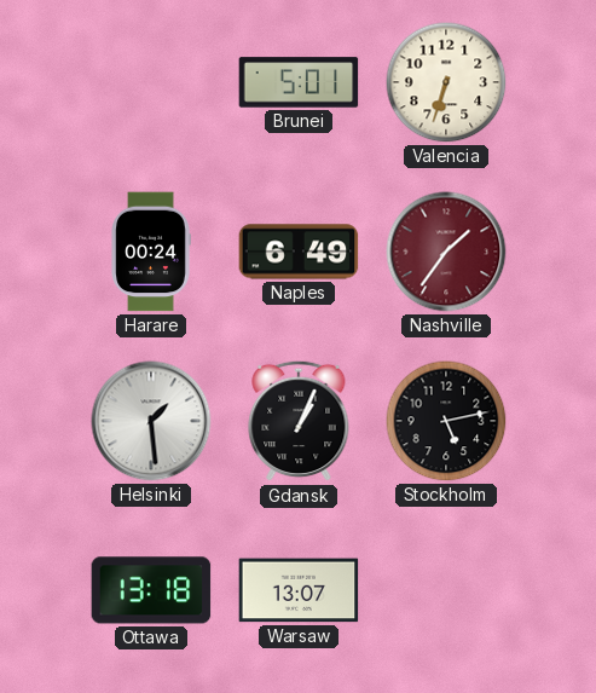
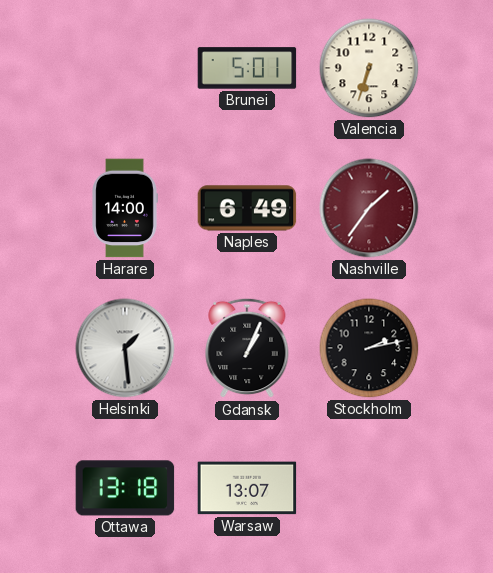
Harare: 00:24 -> 14:00 (125, 208)
Stockholm: 5:13 -> 2:13 (369, 348)
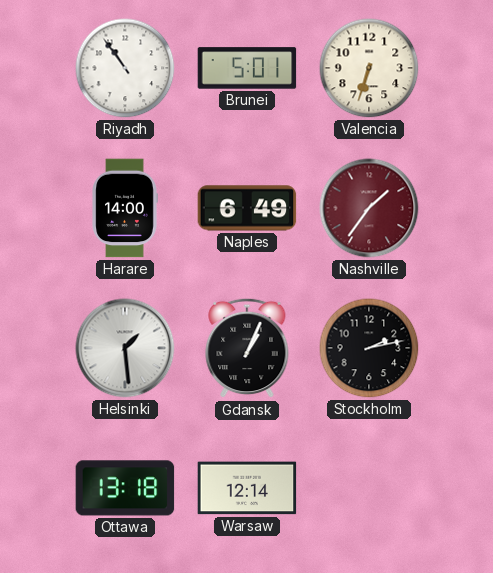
Riyadh: none -> 10:54 (125, 68)
Warsaw: 13:07 -> 12:14 (247, 488)
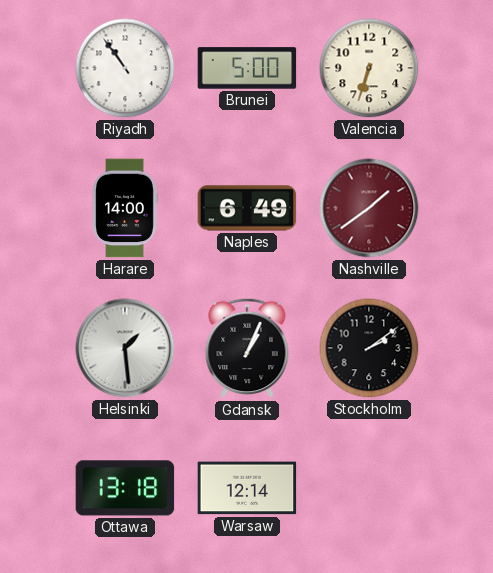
Brunei: 5:01 -> 5:00 (247, 68)
Nashville: 1:36 -> 1:39 (369, 208)
Stockholm: 2:13 -> 2:09 (369, 348)
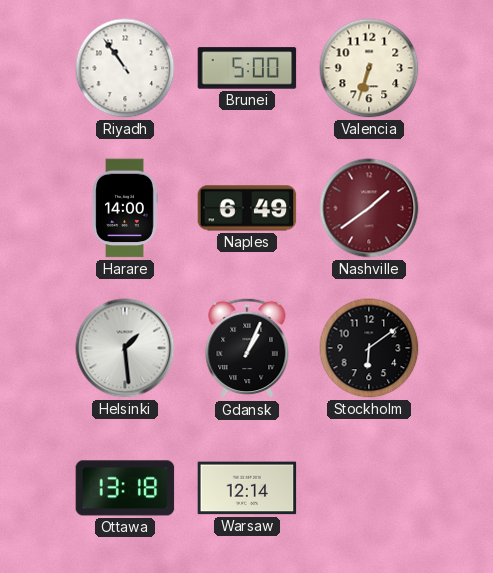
Stockholm: 2:09 -> 6:09 (369, 348)
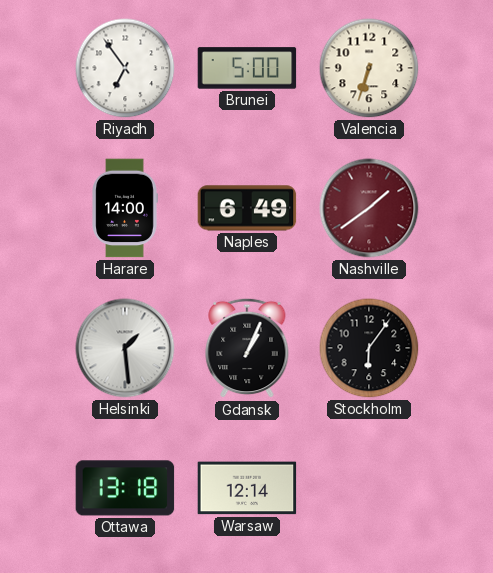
Riyadh: 10:54 -> 6:54 (125, 68)
Stockholm: 6:09 -> 6:06 (369, 348)
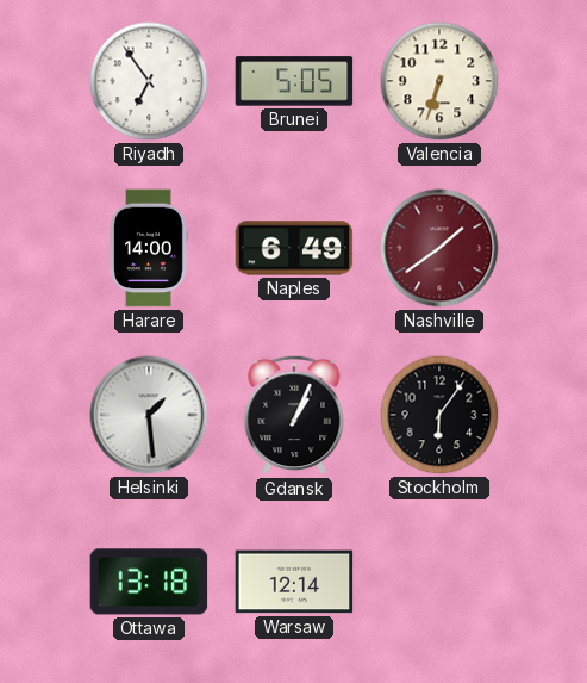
Brunei: 5:00 -> 5:05 (294, 81)
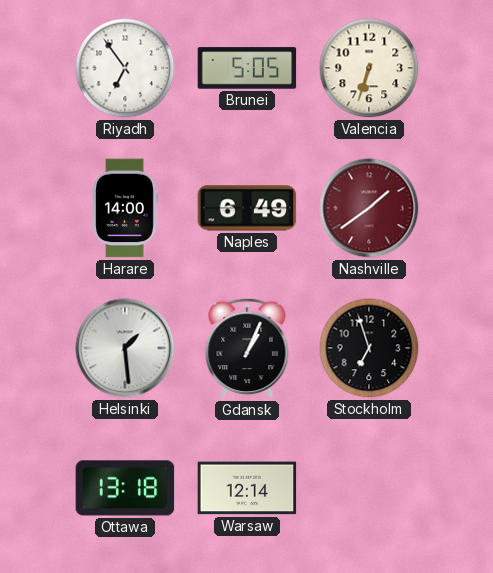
Stockholm: 6:06 -> 6:57 (369, 348)
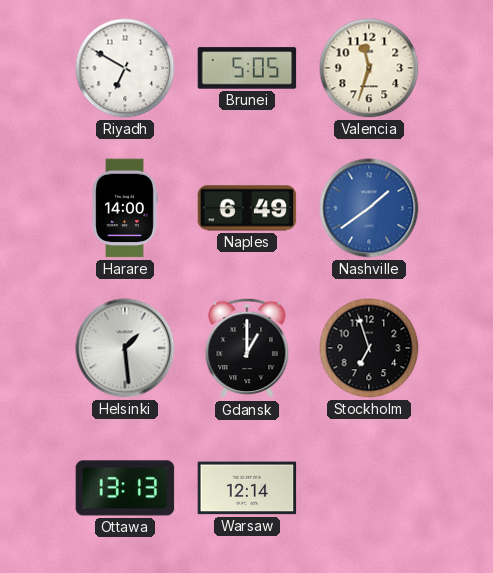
Riyadh: 6:54 -> 6:50 (125, 68)
Valencia: 6:33 -> 11:33 (369, 68)
Nashville dial: burgundy -> blue (369, 208)
Gdansk: 1:04 -> 1:00 (247, 348)
Ottawa: 13:18 -> 13:13 (125, 488)
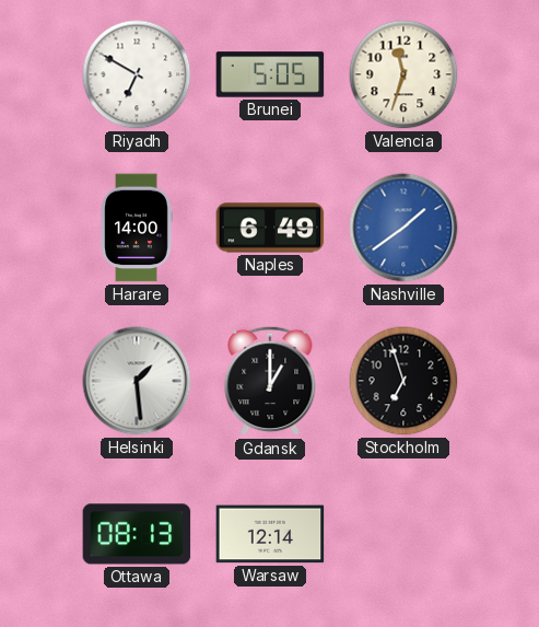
Ottawa: 13:13 -> 08:13 (137, 534)
